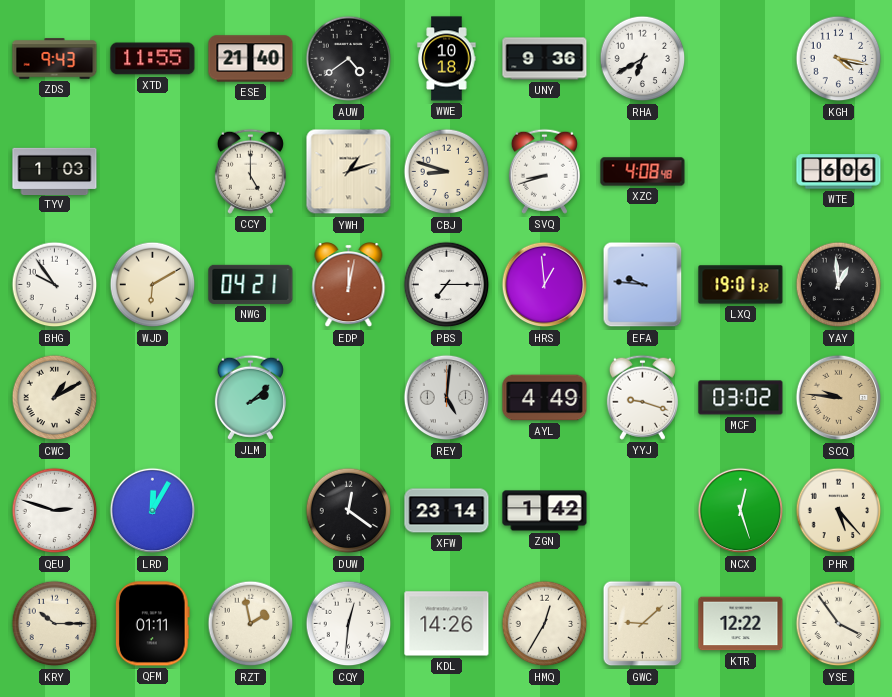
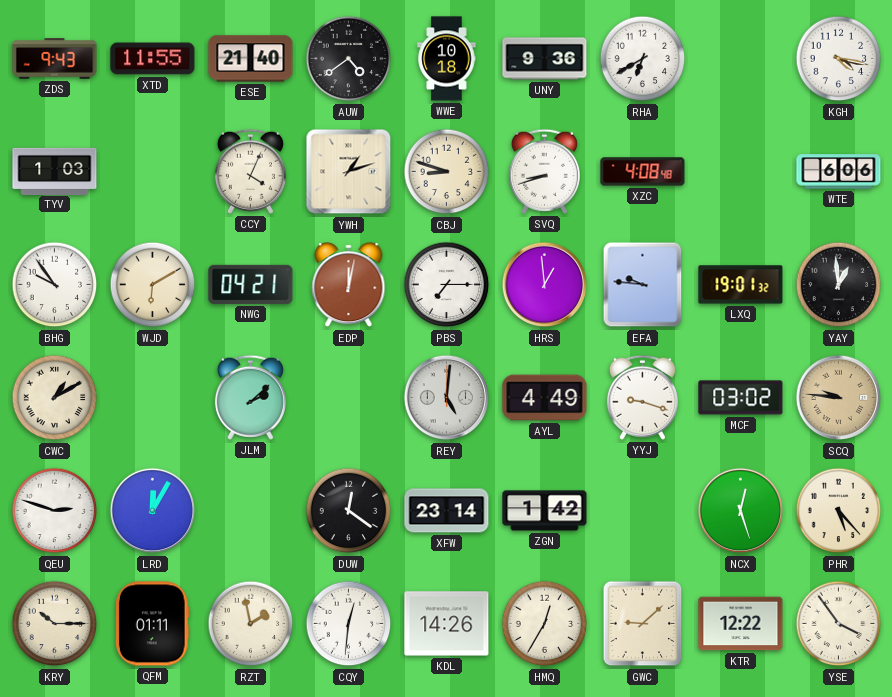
CCY: 5:00 -> 4:04 (250, 171)
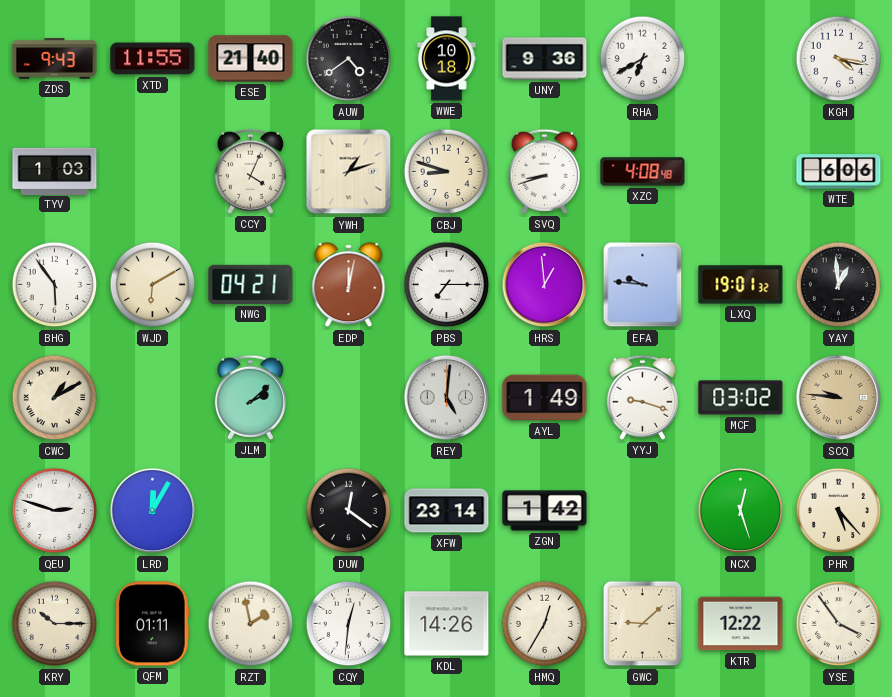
BHG: 9:54 -> 5:54 (55, 285)
AYL: 4:49 -> 1:49 (545, 398)
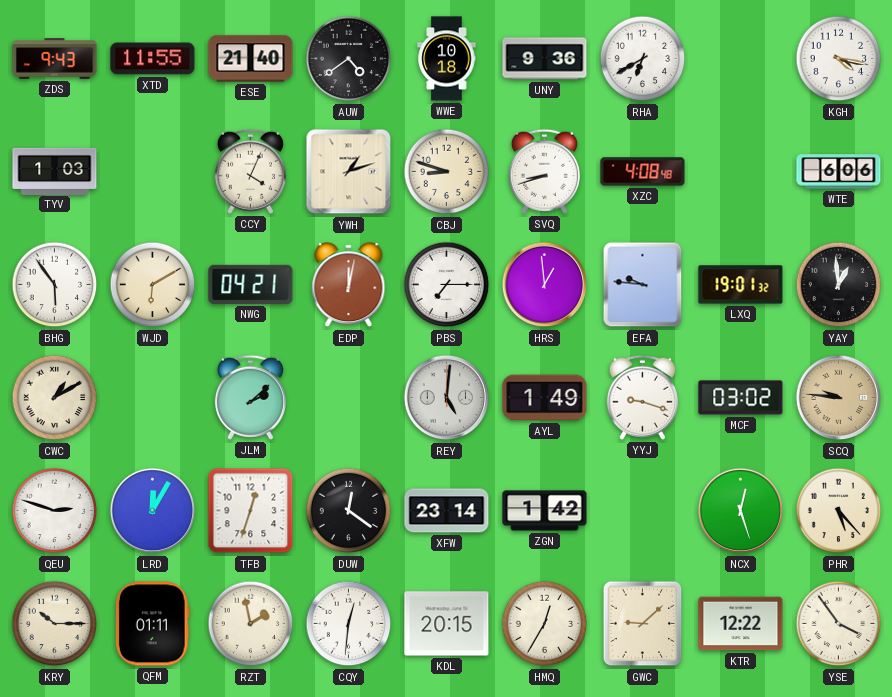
TFB: none -> 12:33 (251, 511)
KDL: 14:26 -> 20:15 (447, 624)
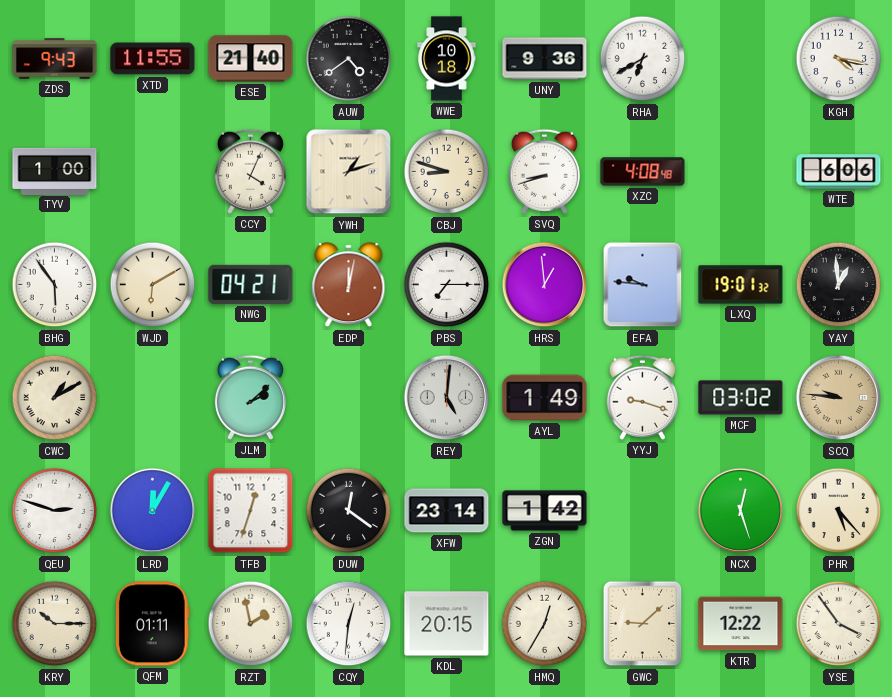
TYV: 1:03 -> 1:00 (55, 171)
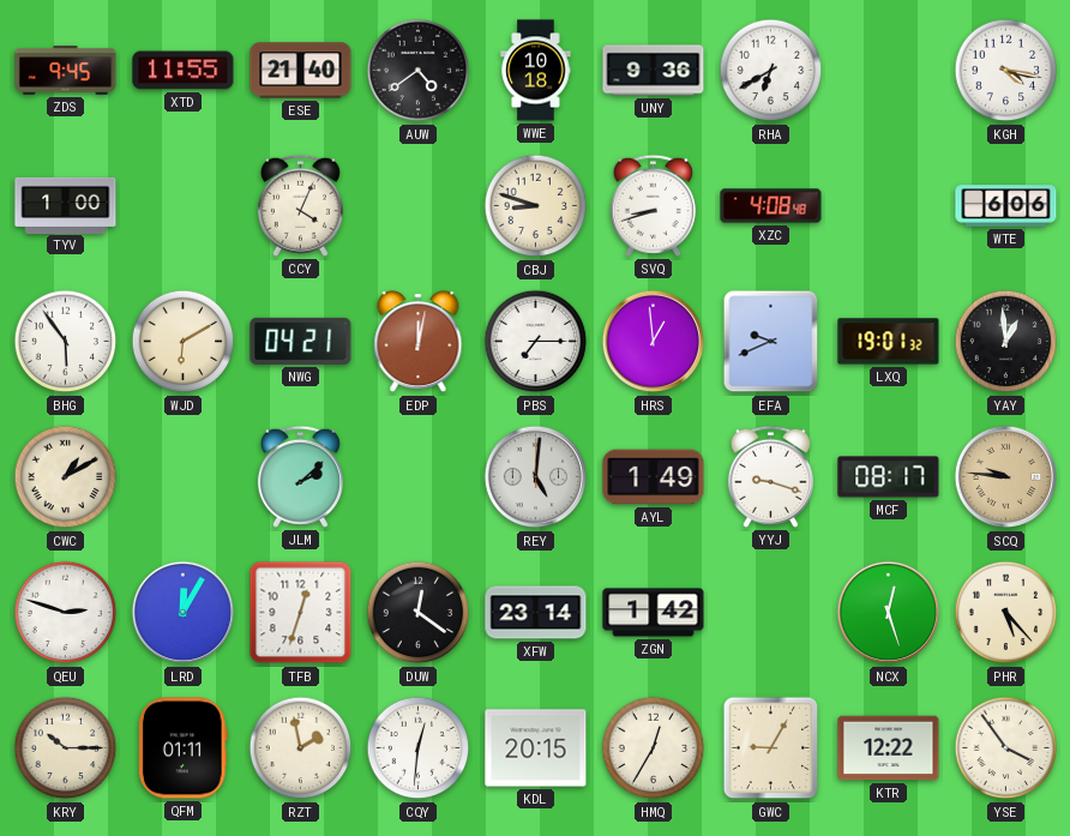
ZDS: 9:43 -> 9:45 (66, 71)
YWH: 1:12 -> none (349, 172)
EFA: 9:46 -> 9:41 (771, 342)
MCF: 03:02 -> 08:17 (889, 477)
GWC: 9:08 -> 9:05 (771, 748)
